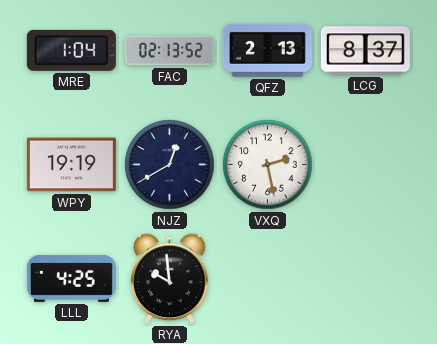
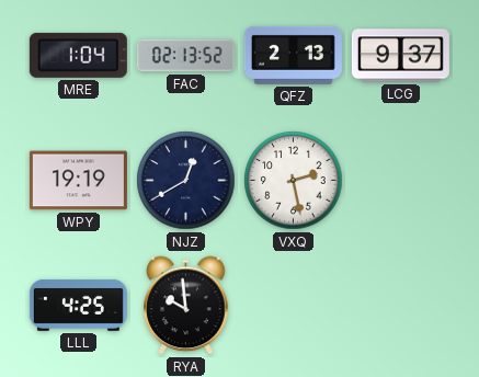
LCG: 8:37 -> 9:37 (400, 56)
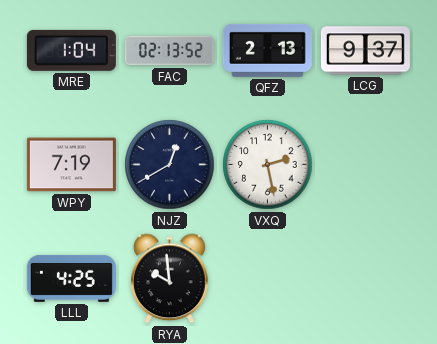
WPY: 19:19 -> 7:19 (71, 165)
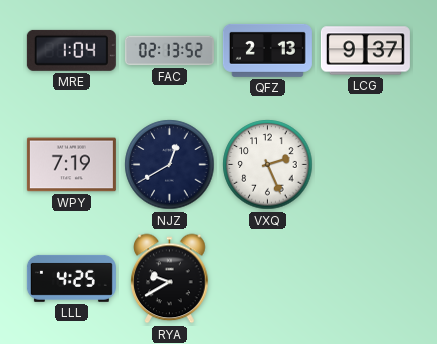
VXQ: 2:28 -> 2:26 (268, 165)
RYA: 9:59 -> 9:40 (170, 279)
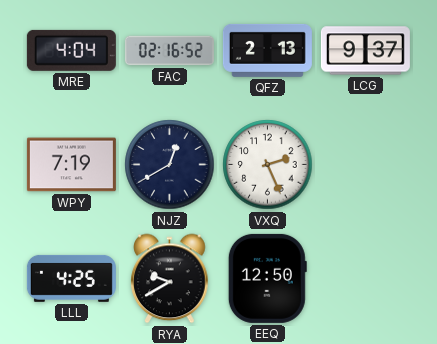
MRE: 1:04 -> 4:04 (71, 50)
FAC: 02:13 -> 02:16 (169, 51)
EEQ: none -> 12:50 (267, 278)
